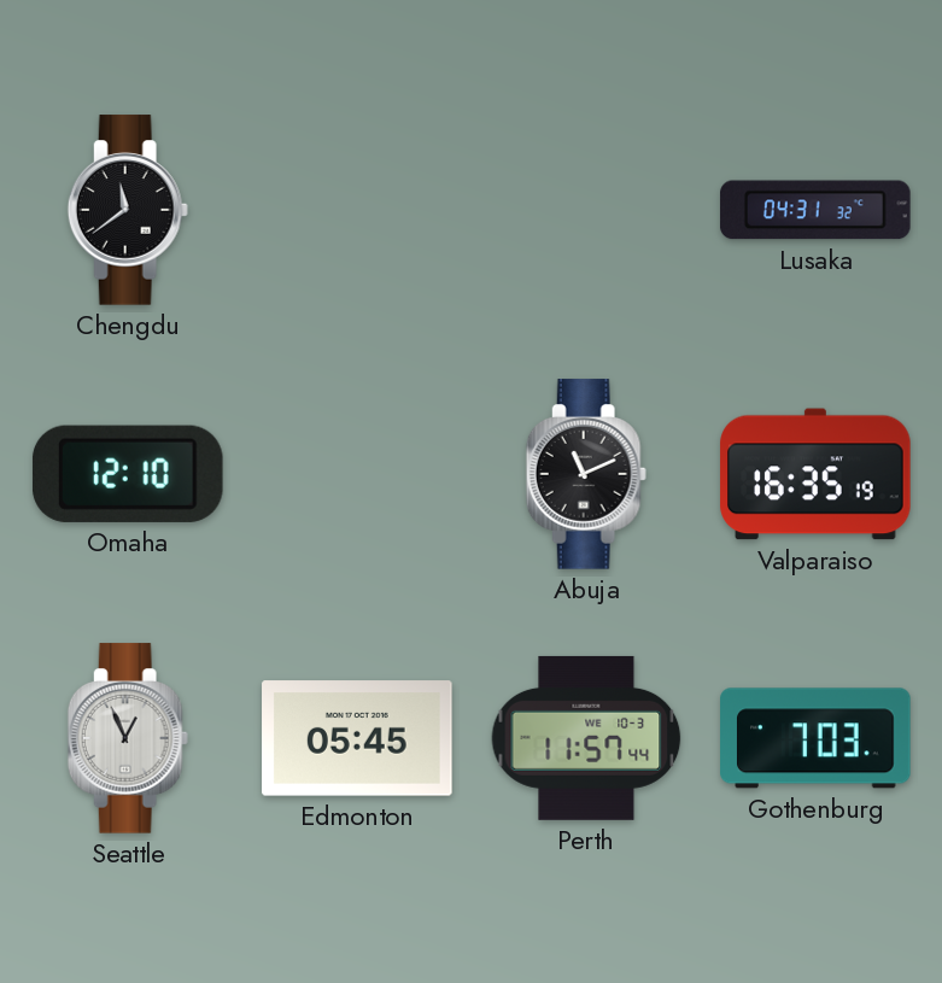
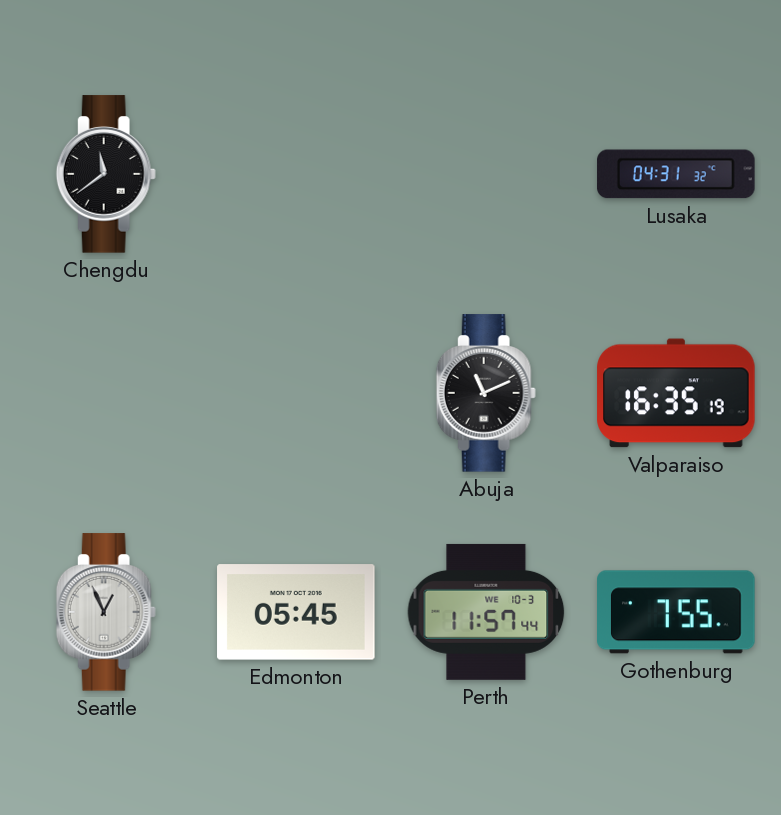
Omaha: 12:10 -> none (128, 474)
Gothenburg: 7:03 -> 7:55 (676, 612)
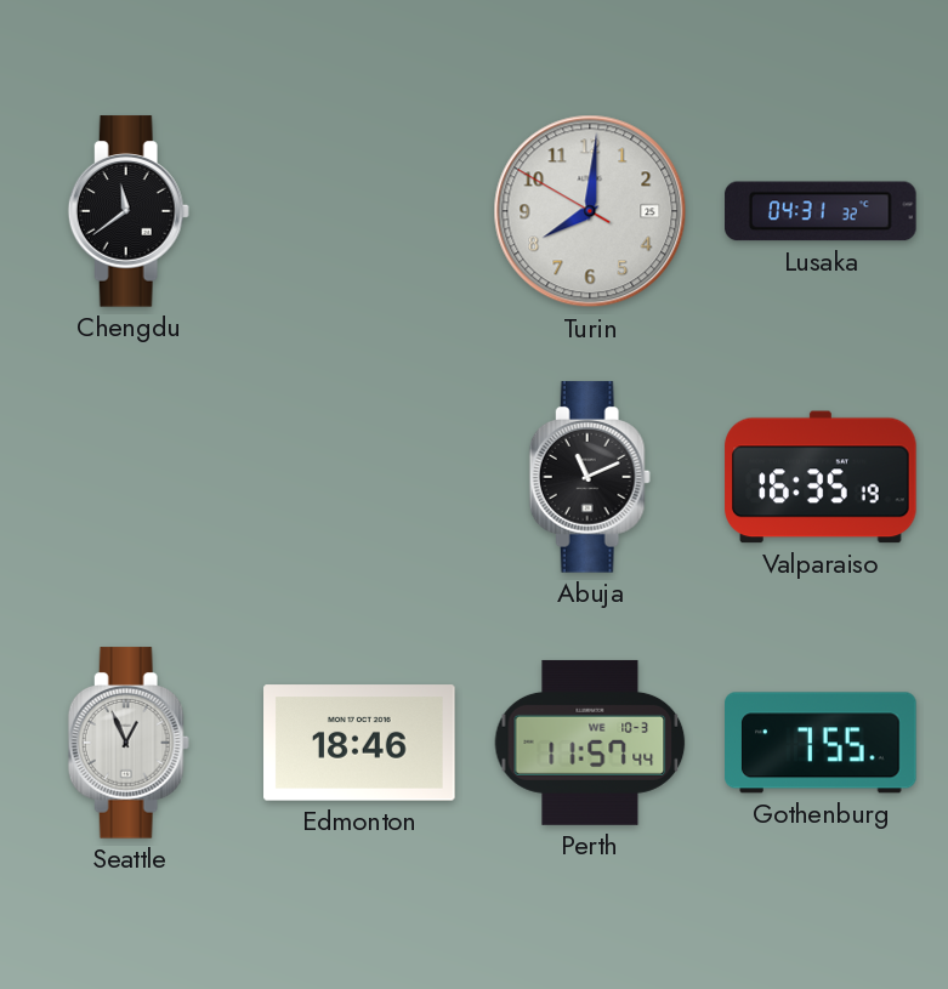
Turin: none -> 8:00 (590, 211)
Edmonton: 05:45 -> 18:46 (359, 743)
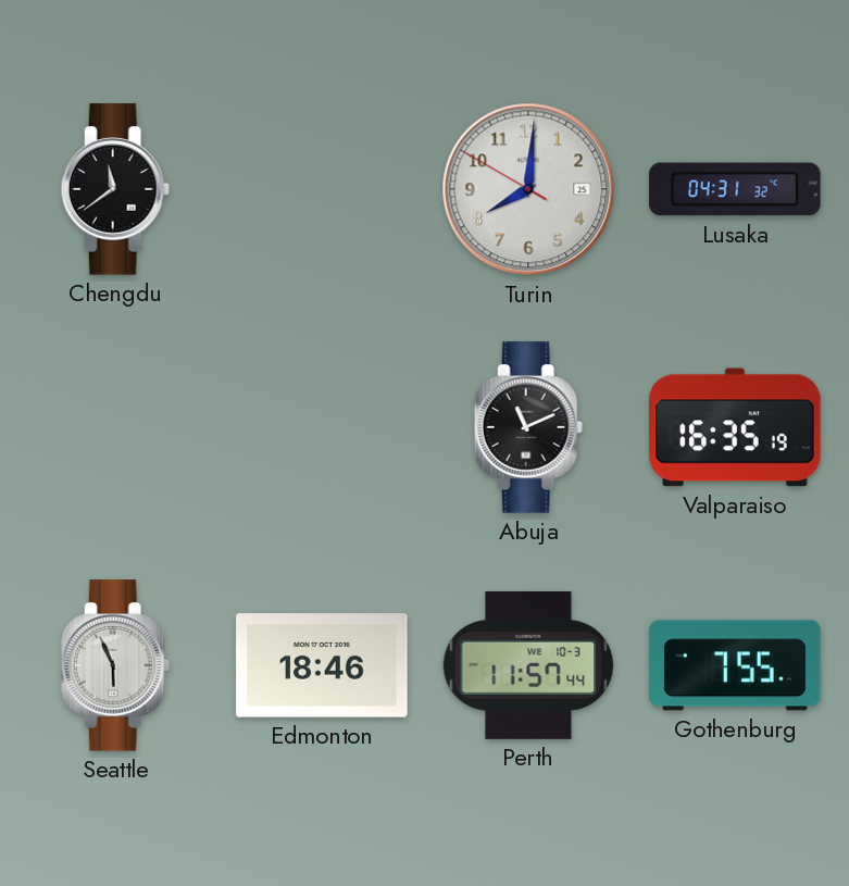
Seattle: 12:56 -> 5:56 (115, 665)
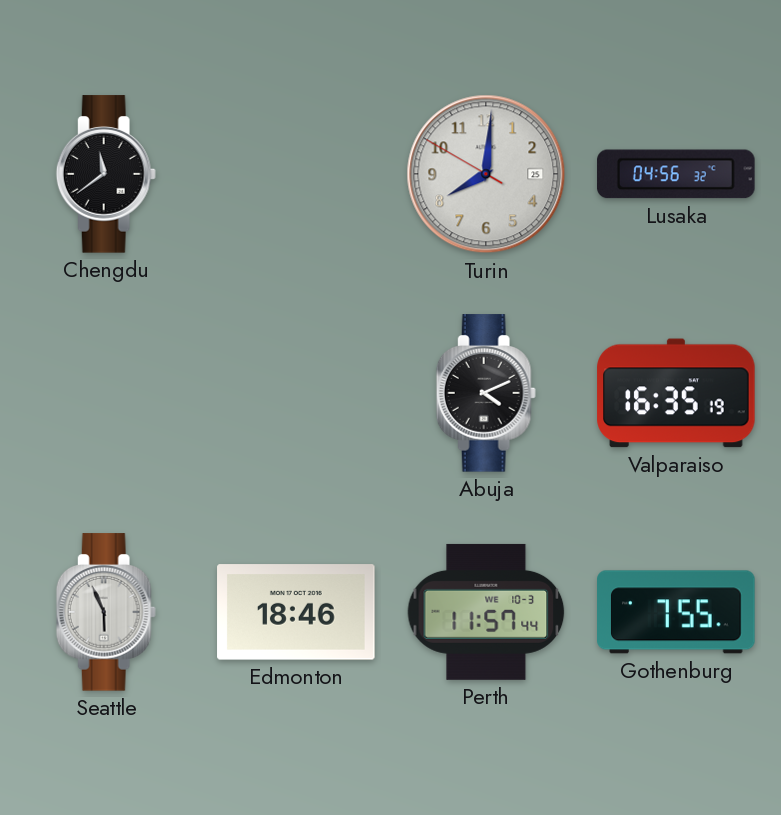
Lusaka: 04:31 -> 04:56 (676, 174)
Abuja: 11:11 -> 4:11 (486, 393)
